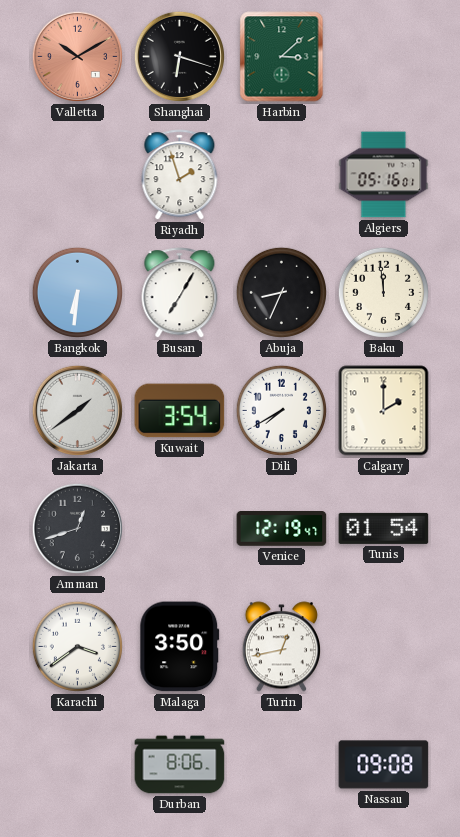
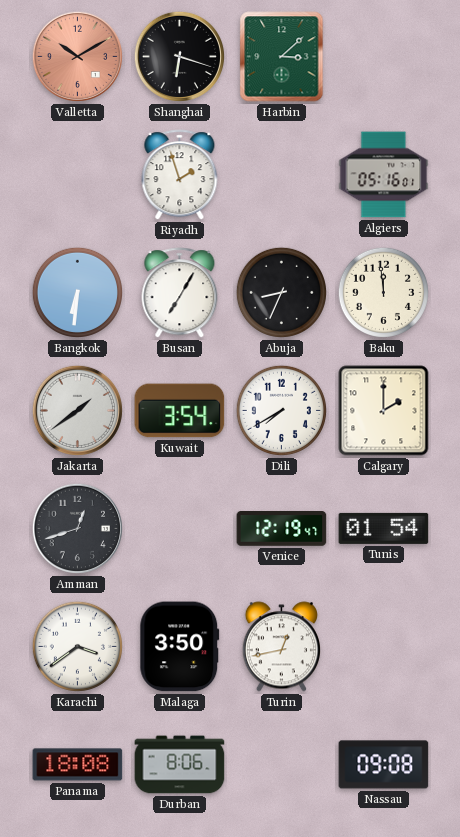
Panama: none -> 18:08 (78, 765)
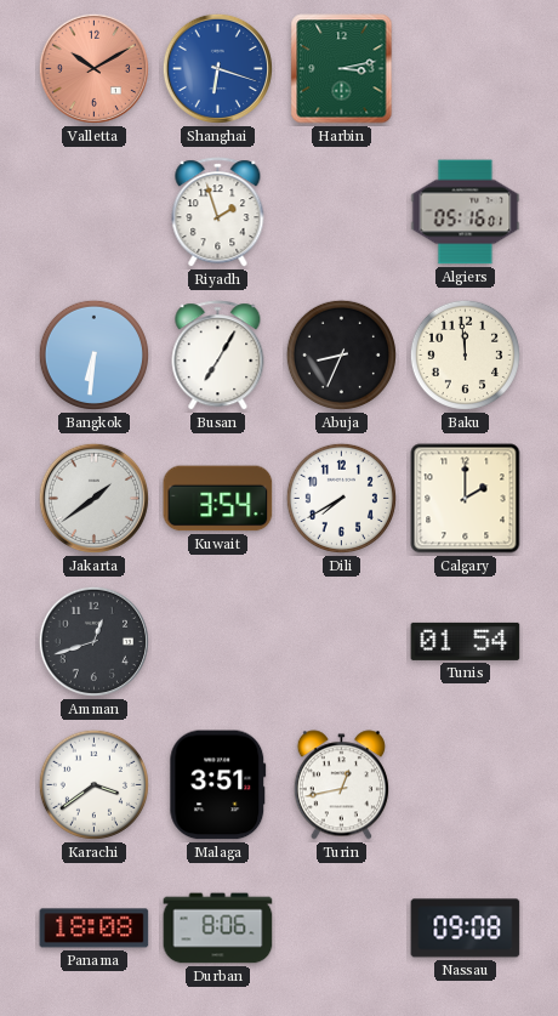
Shanghai dial: black -> blue (217, 68)
Harbin: 3:08 -> 3:13 (342, 69)
Venice: 12:19 -> none (282, 529)
Malaga: 3:50 -> 3:51 (218, 785)
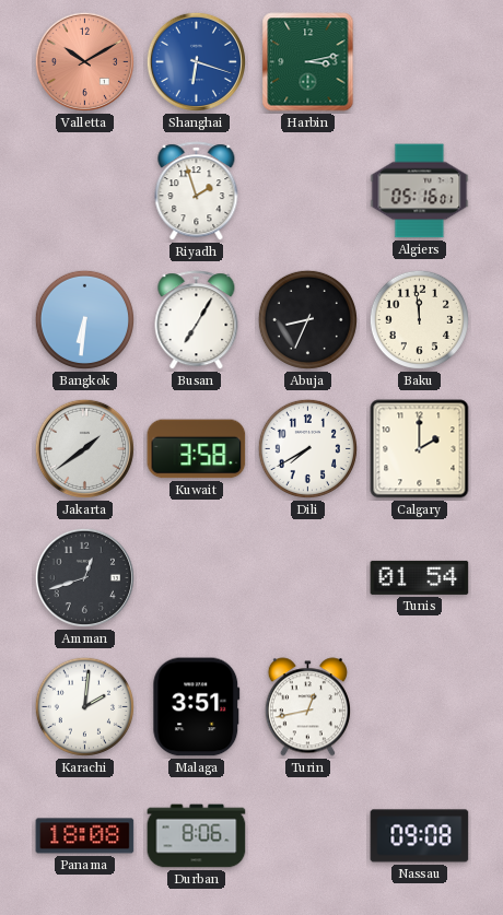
Kuwait: 3:54 -> 3:58 (197, 449)
Karachi: 3:39 -> 2:01 (84, 706)
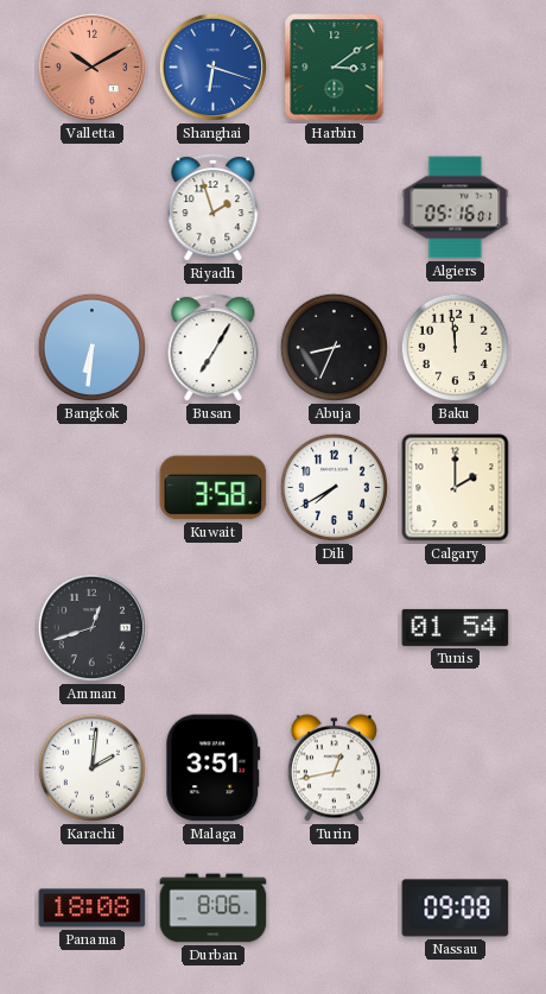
Harbin: 3:13 -> 3:09 (335, 68)
Jakarta: 1:39 -> none (84, 448)
